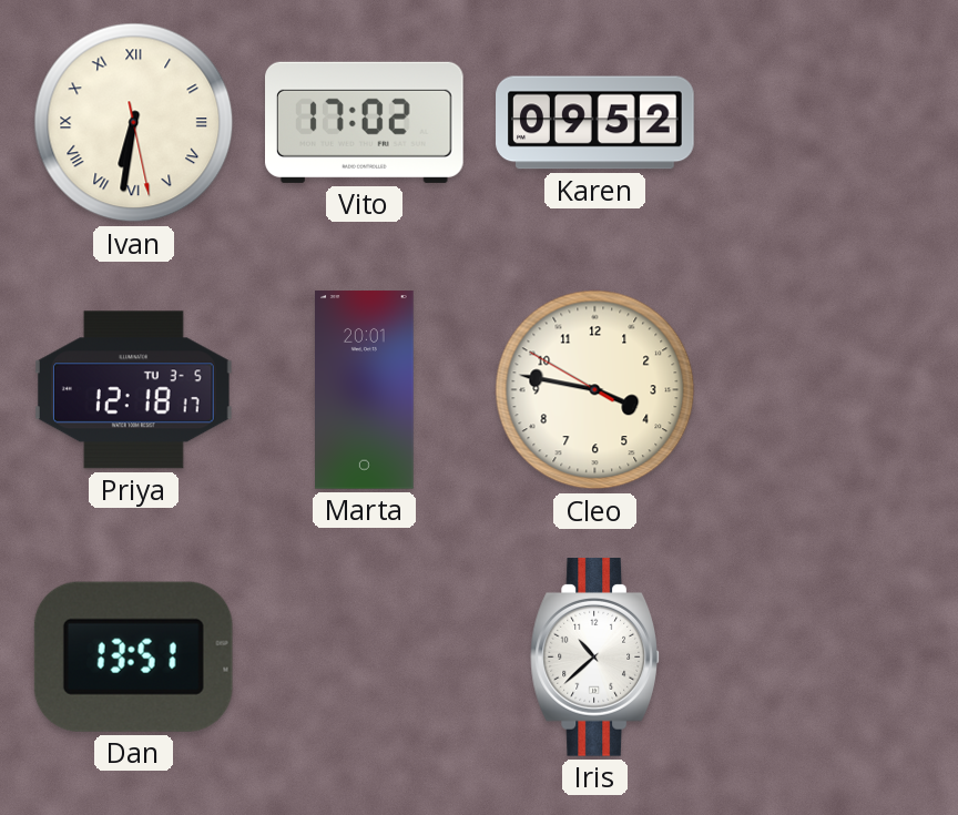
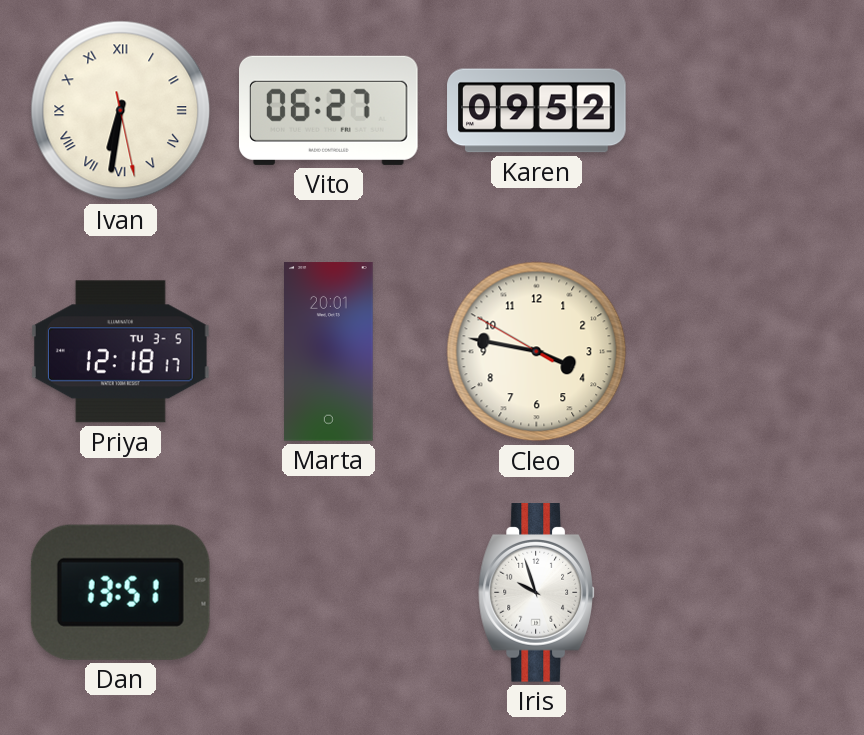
Vito: 17:02 -> 06:27 (329, 110)
Iris: 10:38 -> 9:57 (536, 593)
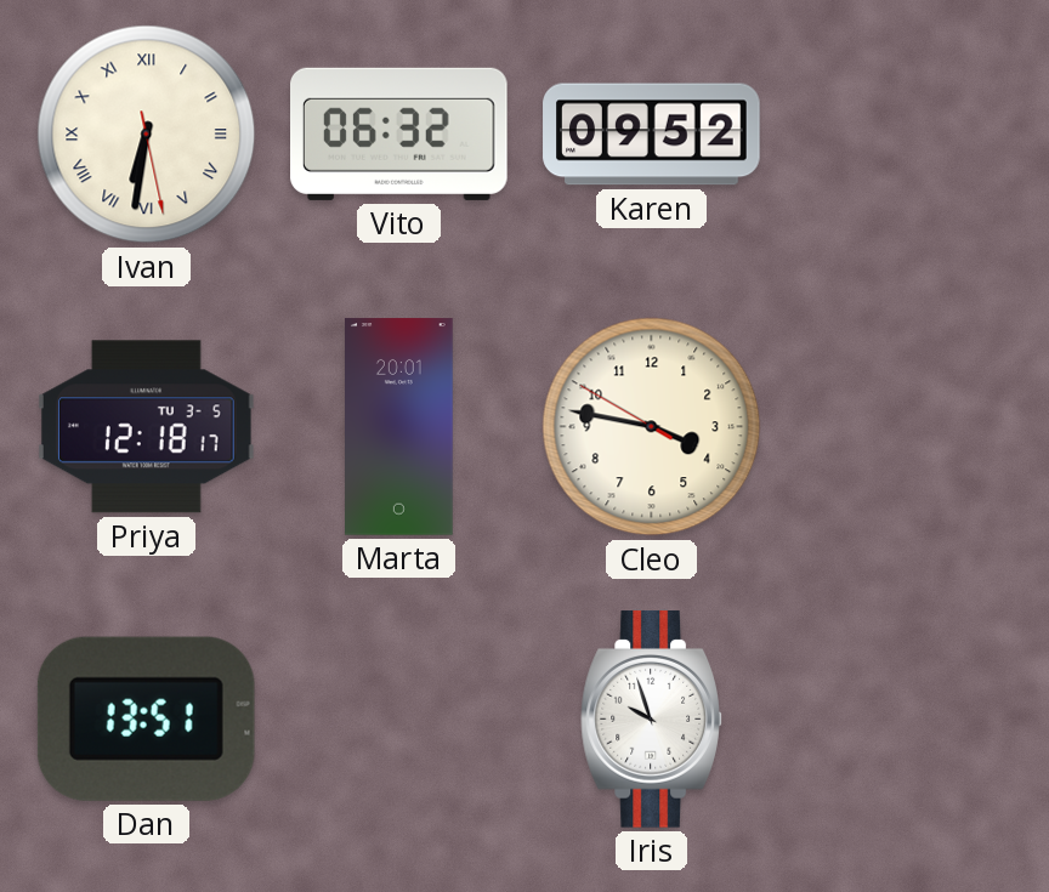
Vito: 06:27 -> 06:32 (399, 133)
